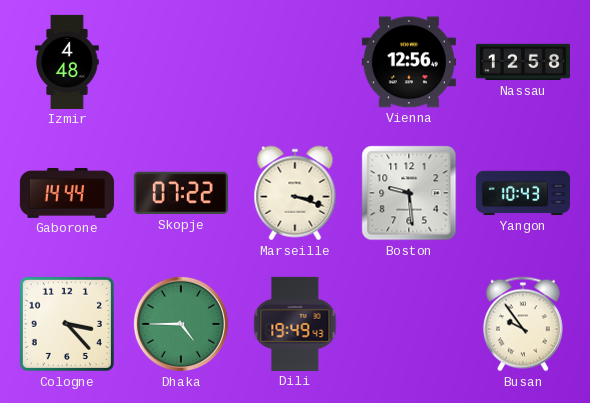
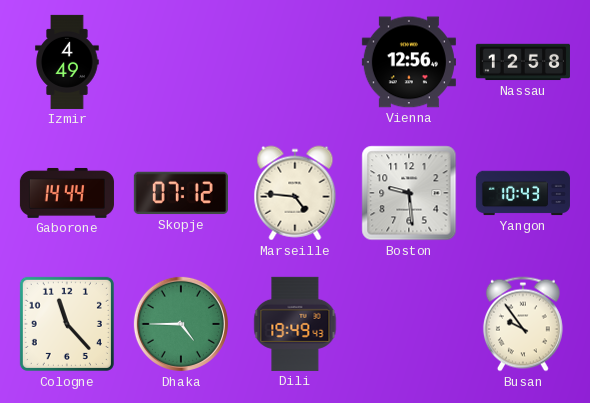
Izmir: 4:48 -> 4:49 (67, 62)
Skopje: 07:22 -> 07:12 (181, 193)
Marseille: 3:18 -> 4:46 (295, 193)
Cologne: 3:23 -> 11:23 (67, 324)
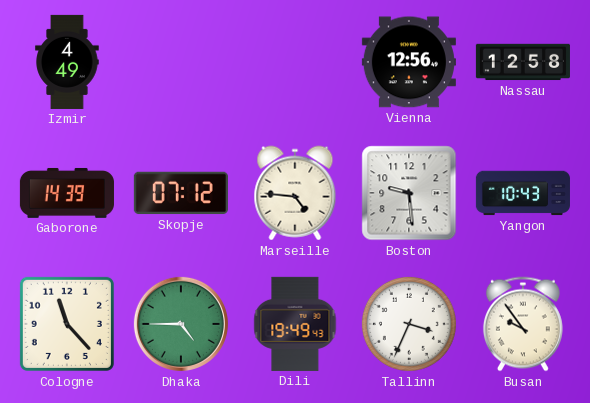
Gaborone: 14:44 -> 14:39 (67, 193)
Tallinn: none -> 3:34 (409, 324)
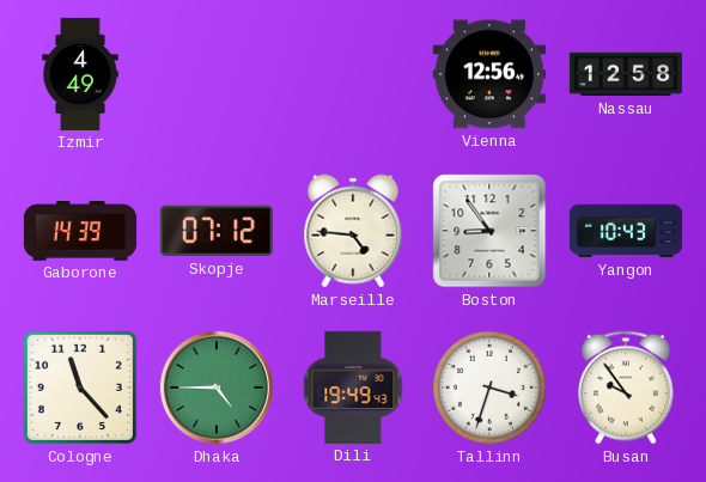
Boston: 9:29 -> 8:54 (489, 231)
Tallinn: 3:34 -> 3:33 (489, 388)
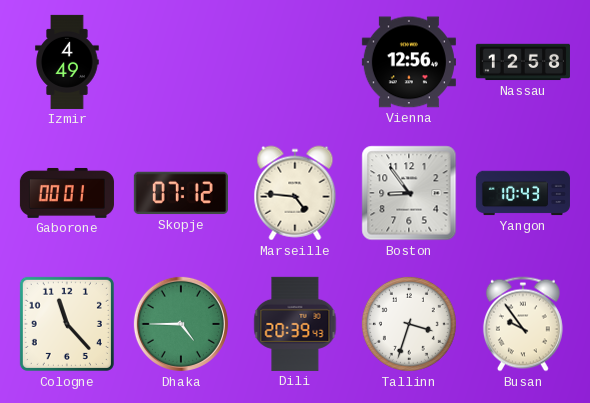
Gaborone: 14:39 -> 00:01 (67, 193)
Dili: 19:49 -> 20:39 (295, 324)
